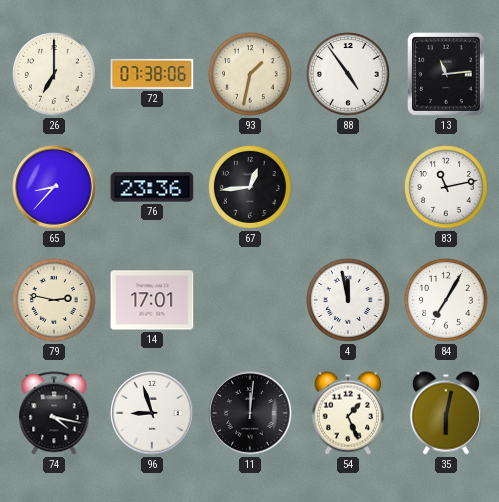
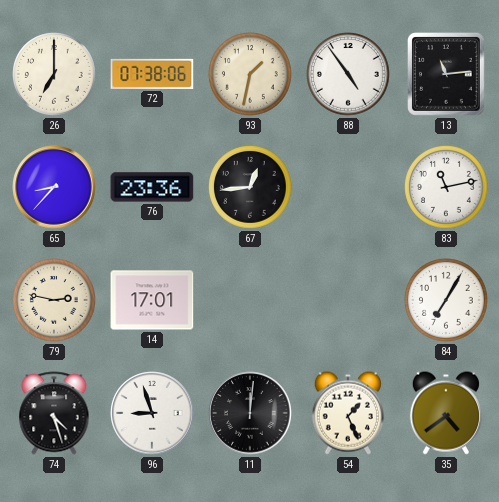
4: 11:58 -> none (349, 301)
74: 4:17 -> 4:27 (54, 413)
35: 6:02 -> 4:39 (446, 413)
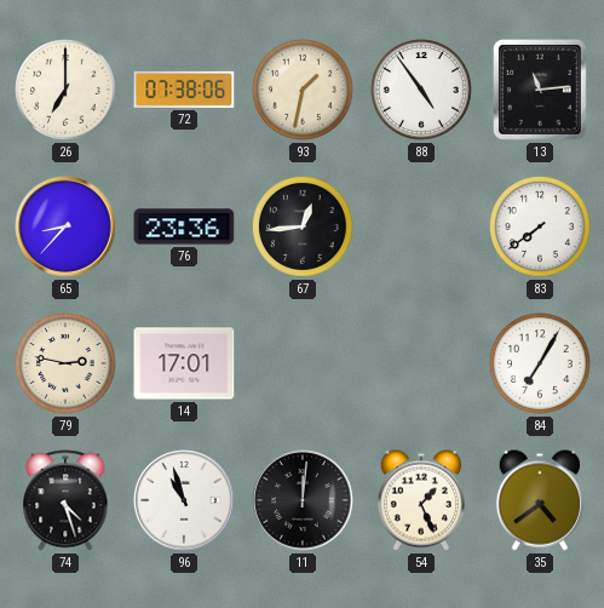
83: 11:13 -> 7:39 (541, 228)
96: 8:57 -> 10:57 (184, 500)
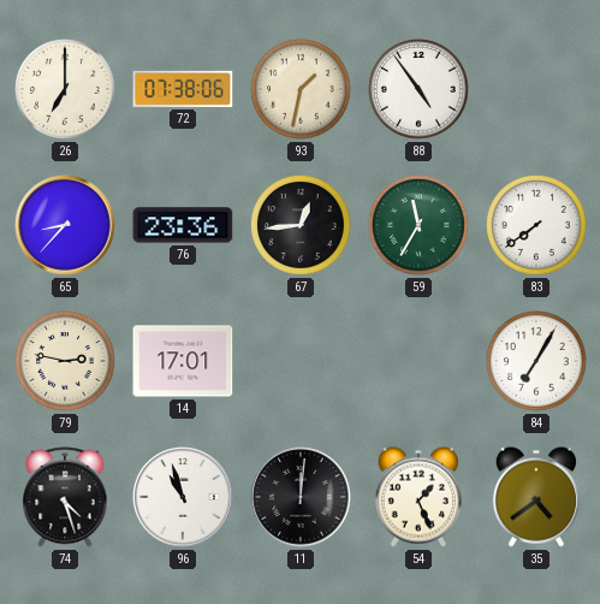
13: 11:14 -> none (541, 91)
59: none -> 11:35 (420, 226)
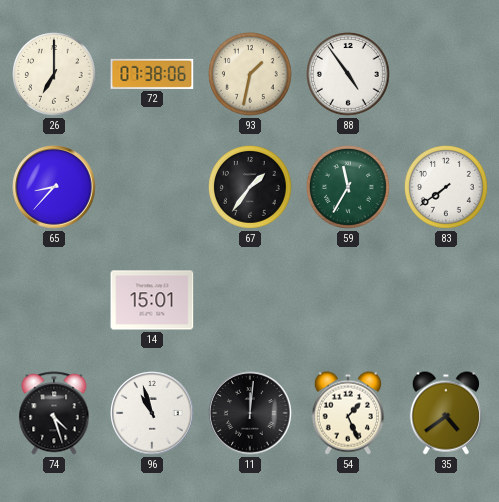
76: 23:36 -> none (183, 225)
67: 12:44 -> 1:36 (251, 188)
79: 2:47 -> none (66, 362)
14: 17:01 -> 15:01 (152, 300)
84: 7:05 -> none (537, 362)
